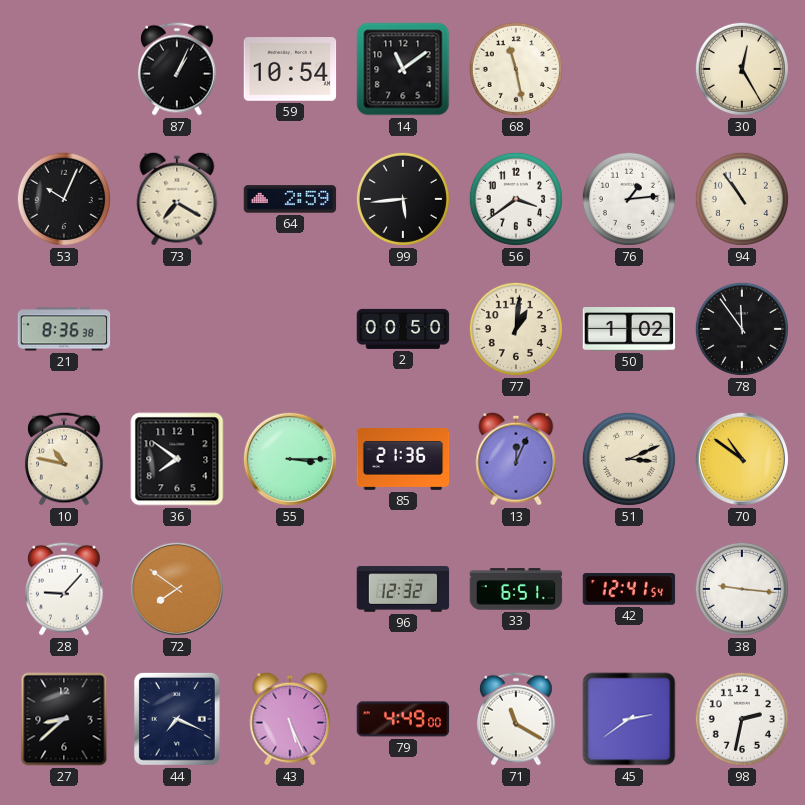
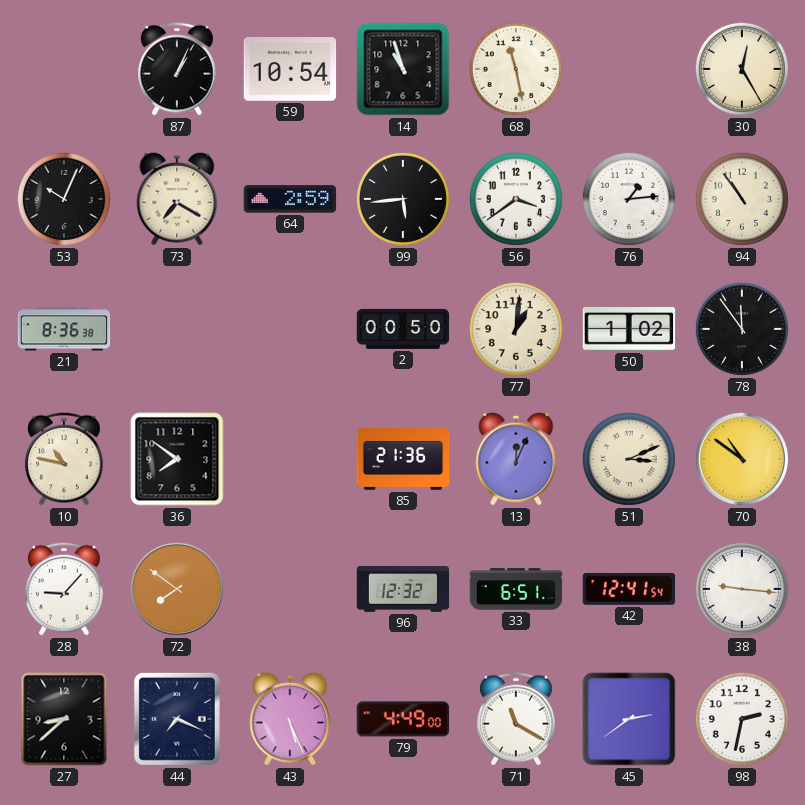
14: 11:09 -> 10:57 (403, 69)
55: 3:15 -> none (290, 459)
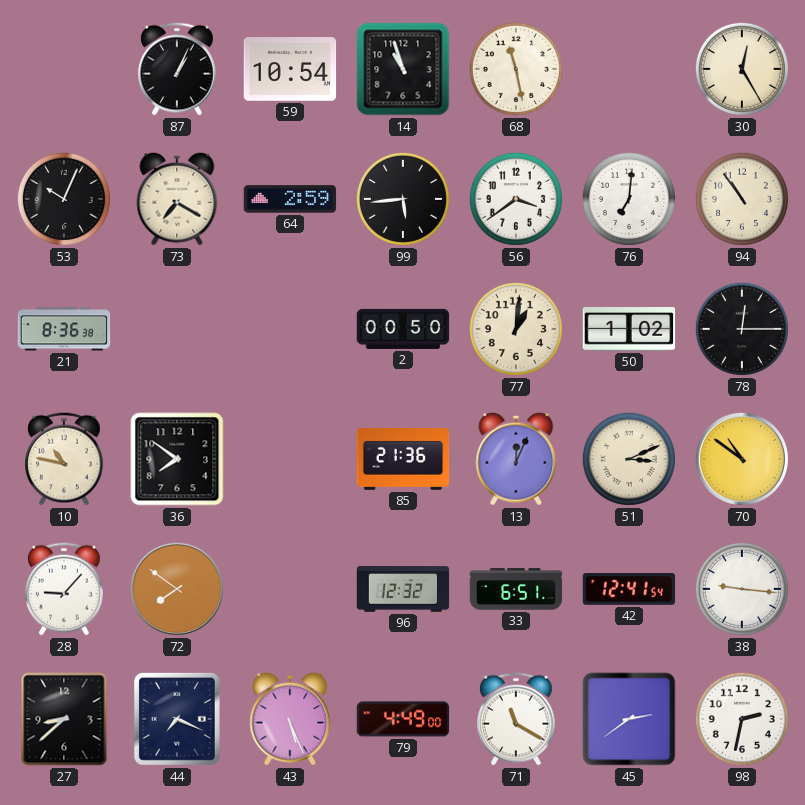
76: 1:14 -> 7:01 (629, 199)
78: 11:54 -> 12:15 (742, 329)
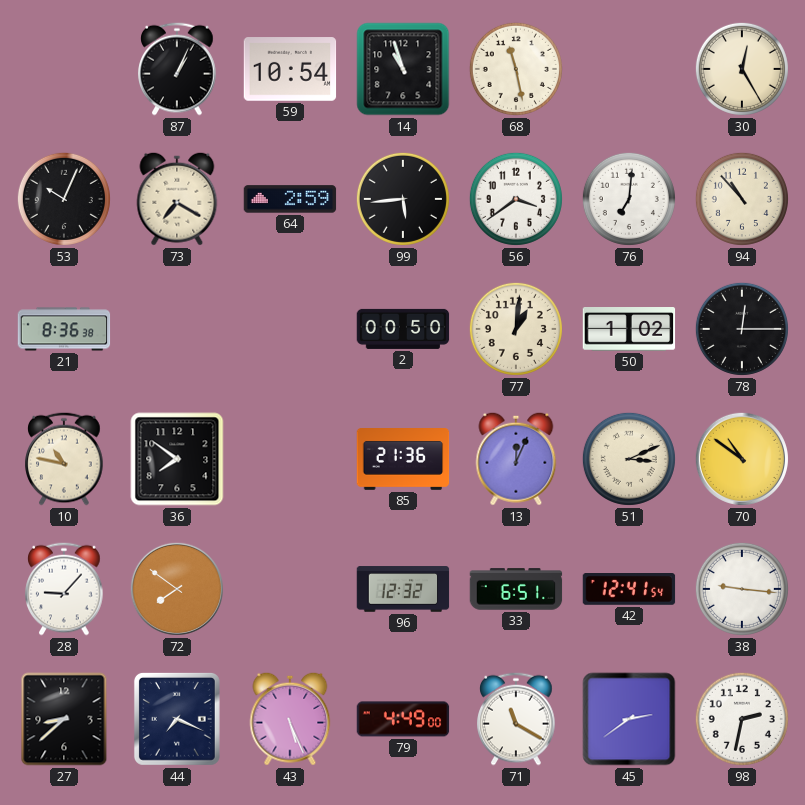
94: 10:54 -> 10:53 (742, 199)
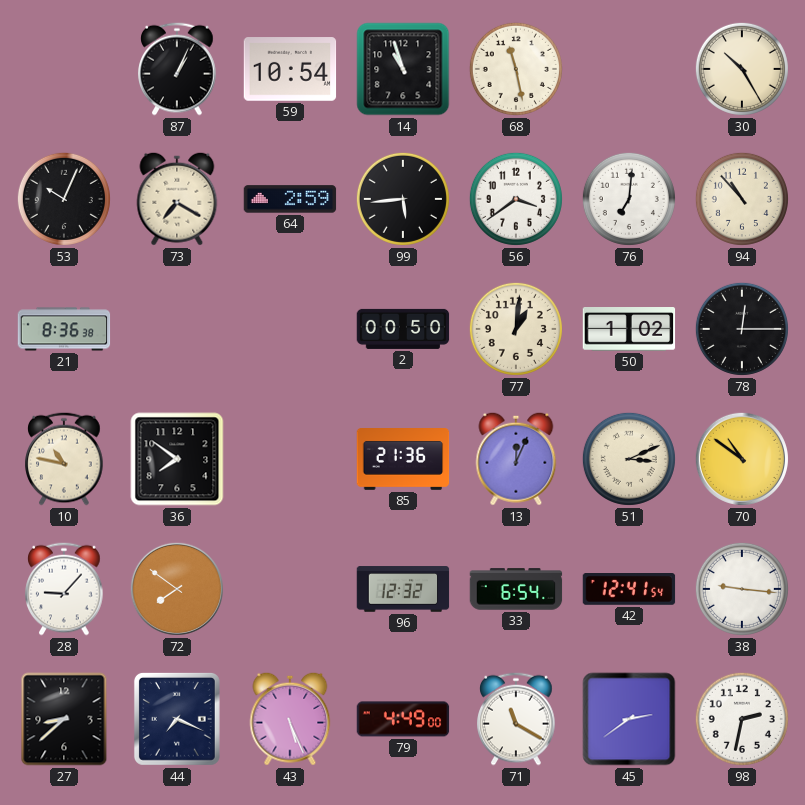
30: 12:25 -> 10:25 (742, 69)
33: 6:51 -> 6:54 (516, 589)
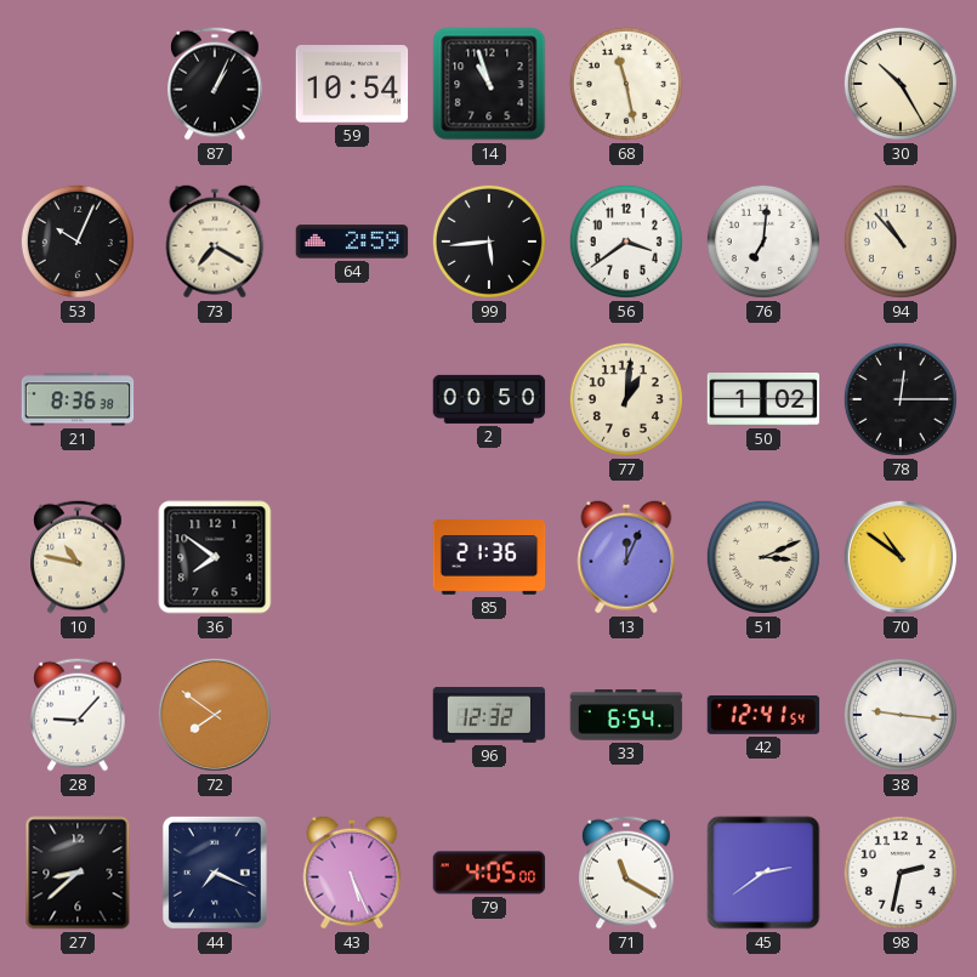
79: 4:49 -> 4:05 (489, 873)
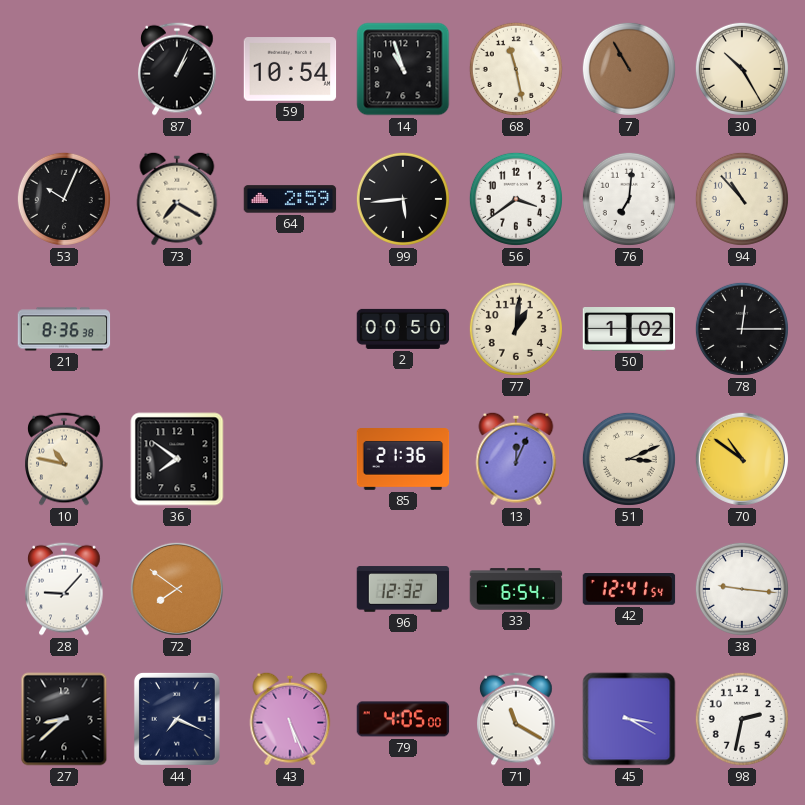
7: none -> 10:55 (629, 69)
45: 2:39 -> 3:20 (629, 719)
